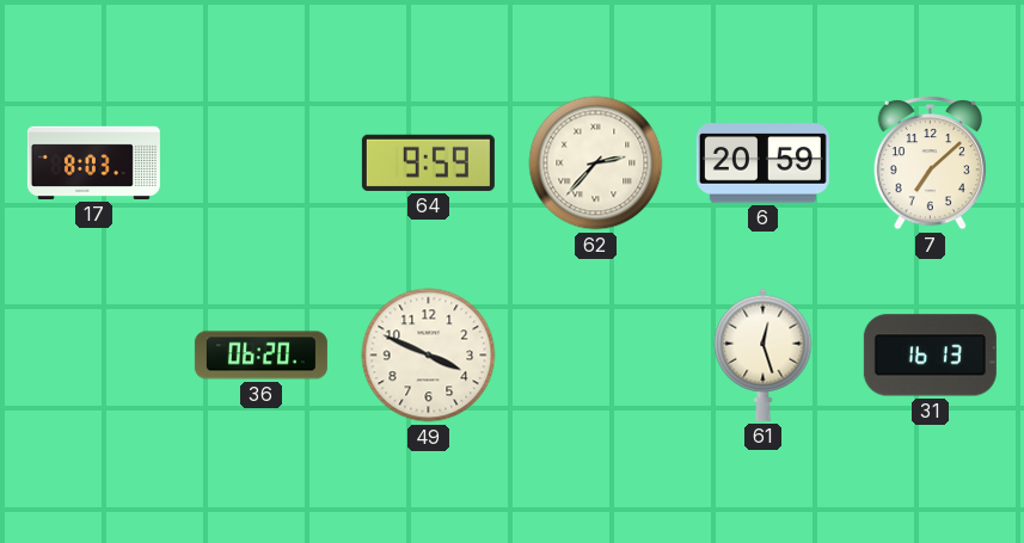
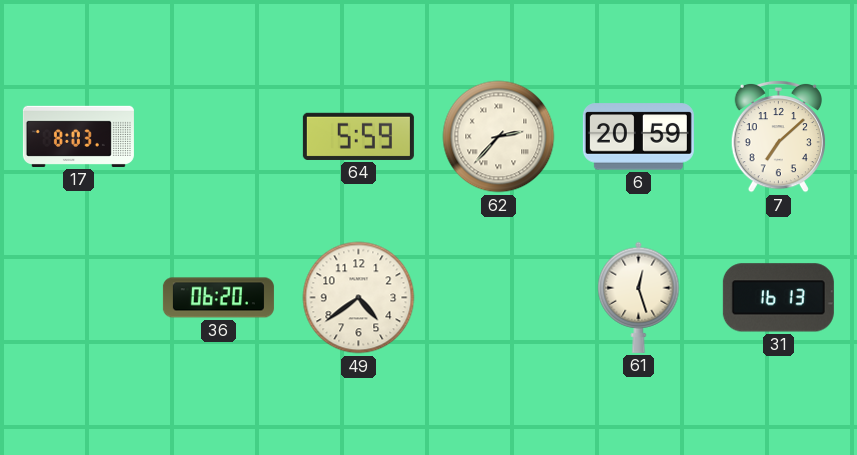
64: 9:59 -> 5:59 (358, 136)
49: 3:49 -> 4:39 (359, 298)
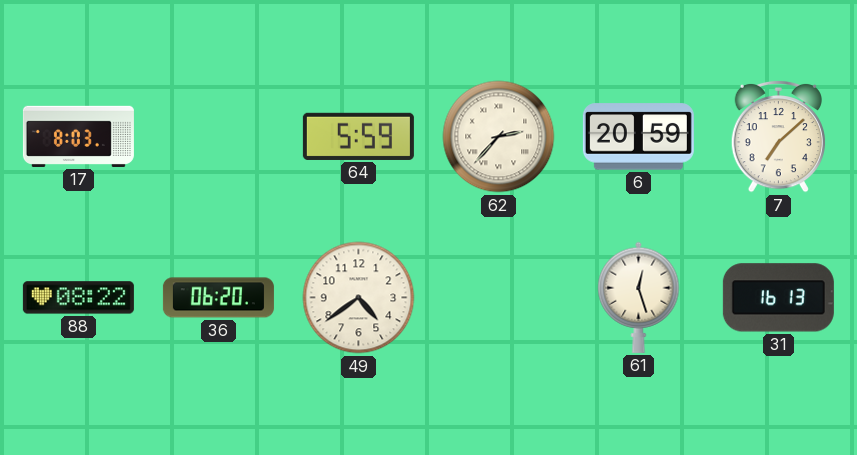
88: none -> 08:22 (78, 298)
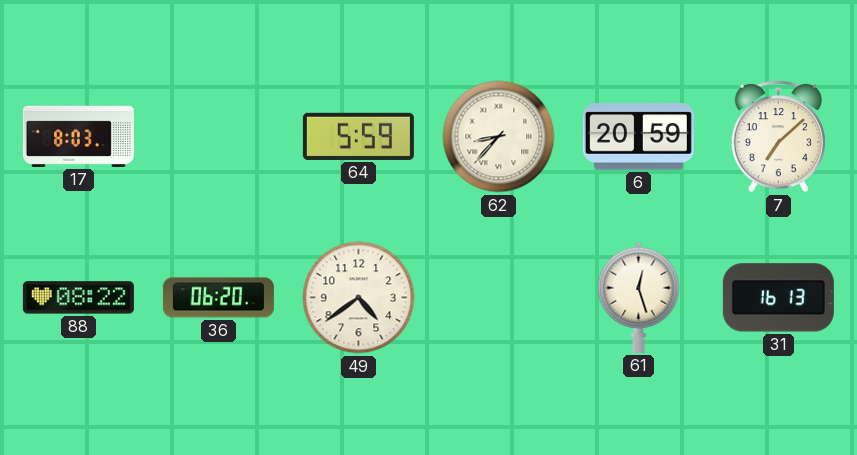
62: 2:37 -> 8:37 (499, 137)
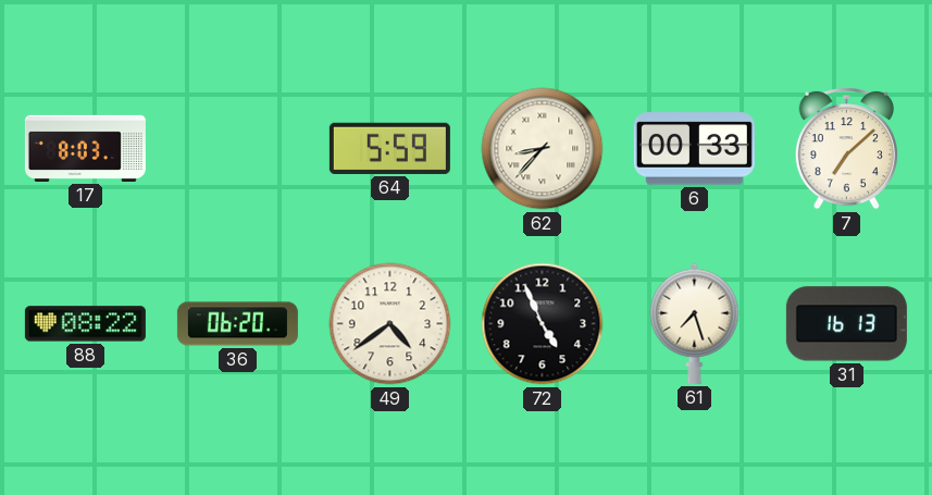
6: 20:59 -> 00:33 (694, 149)
72: none -> 4:56 (543, 324)
61: 12:27 -> 7:27 (695, 323)
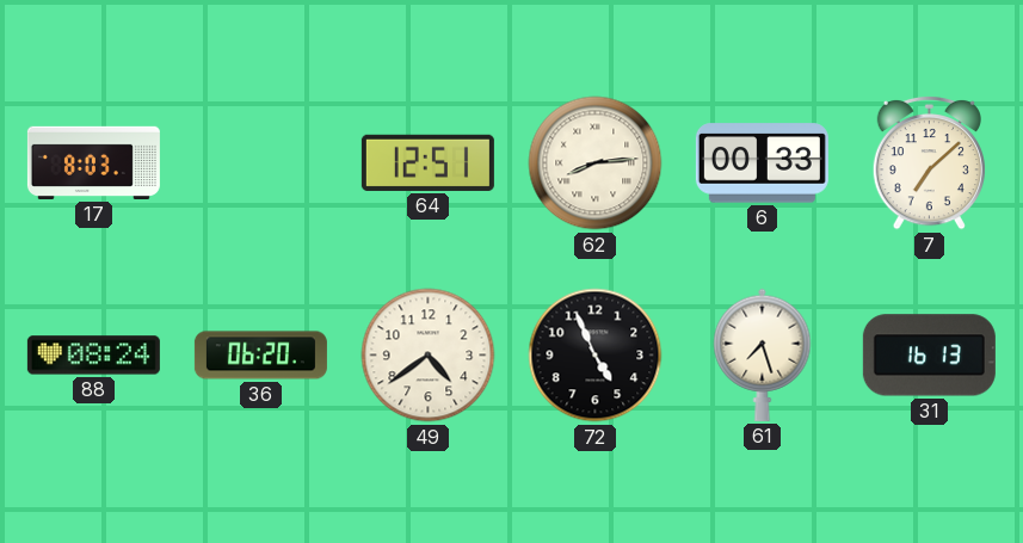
64: 5:59 -> 12:51 (427, 162)
62: 8:37 -> 8:14 (596, 163)
88: 08:22 -> 08:24 (93, 356)
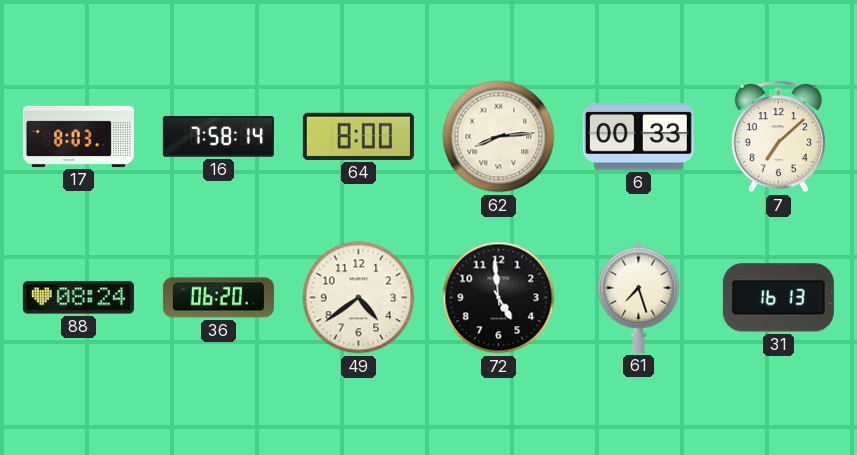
16: none -> 7:58 (218, 137)
64: 12:51 -> 8:00 (358, 136)
72: 4:56 -> 4:59 (499, 298)
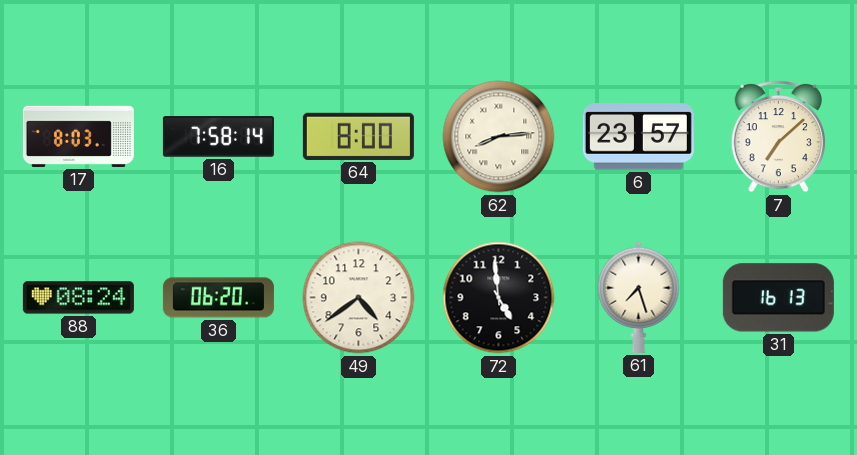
6: 00:33 -> 23:57 (638, 137)
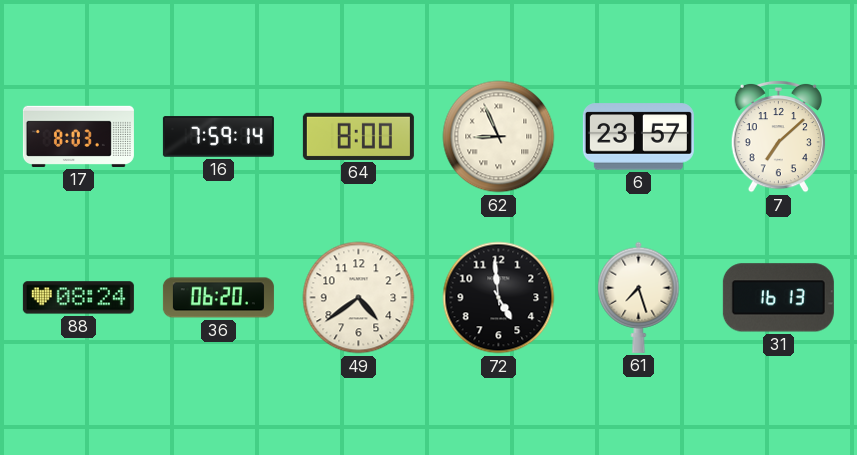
16: 7:58 -> 7:59 (218, 137)
62: 8:14 -> 8:56 (499, 137)
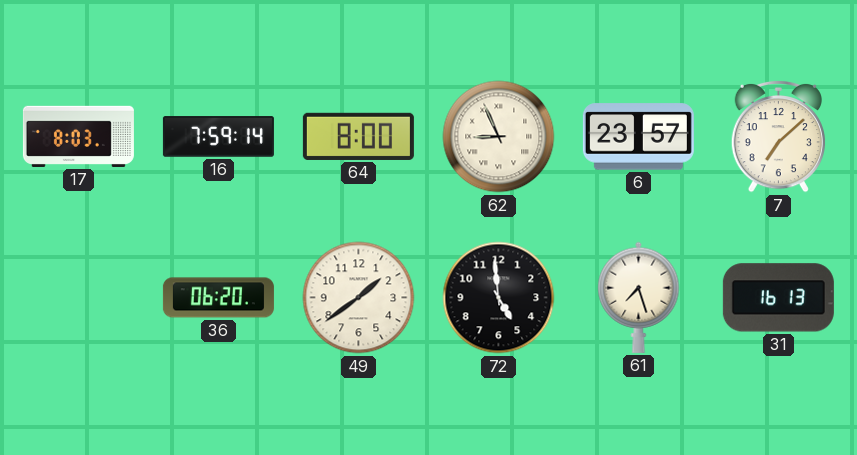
88: 08:24 -> none (78, 298)
49: 4:39 -> 1:39 (359, 298)
